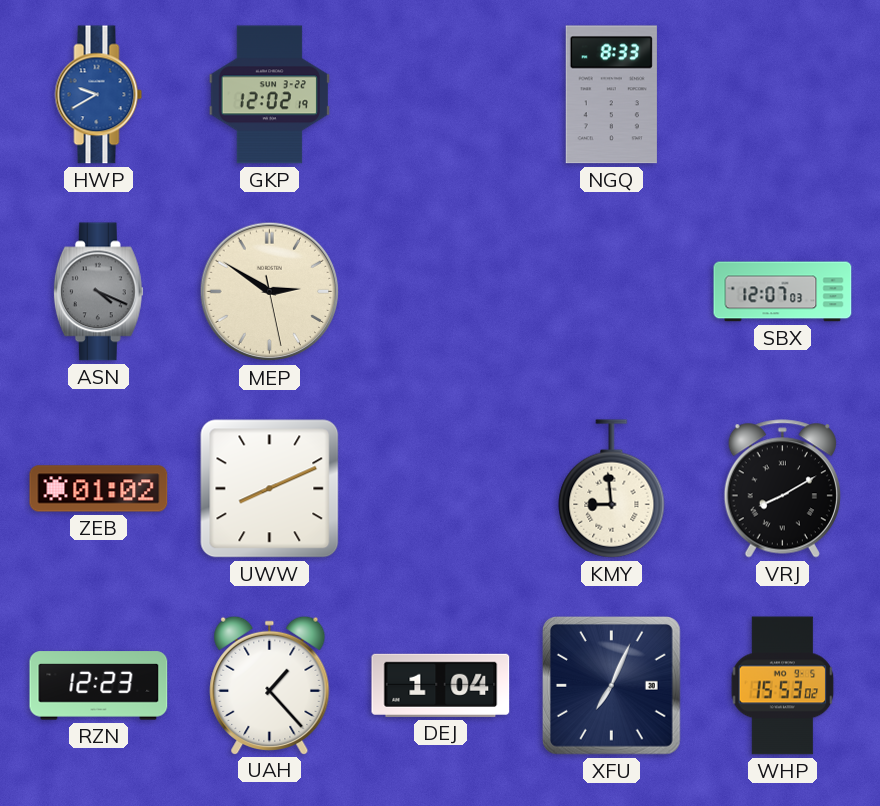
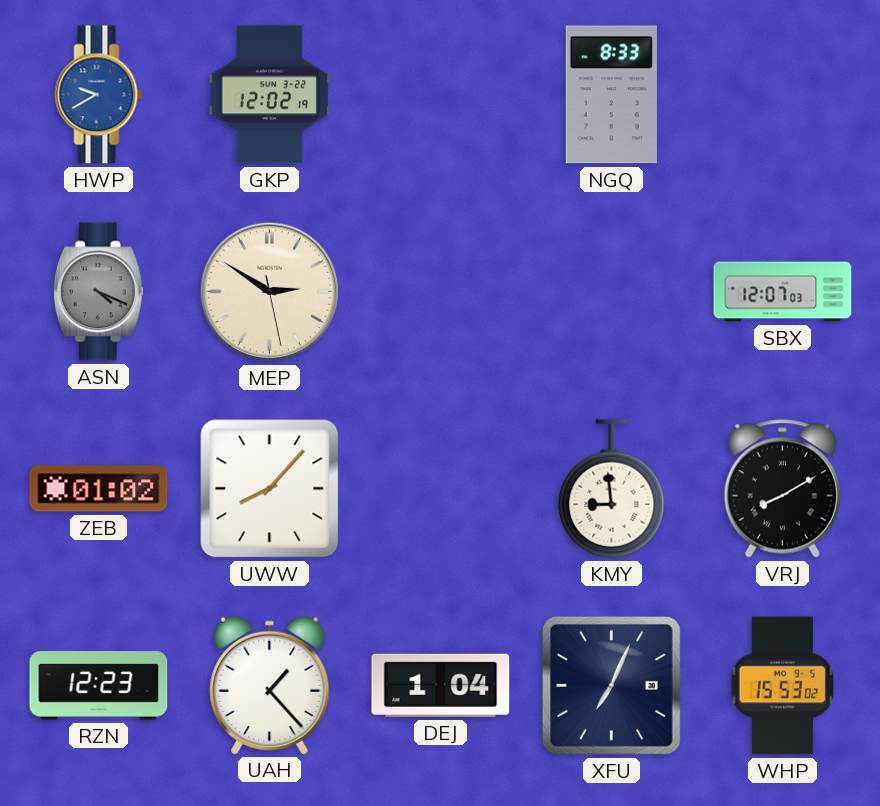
UWW: 8:11 -> 8:07 (270, 489)
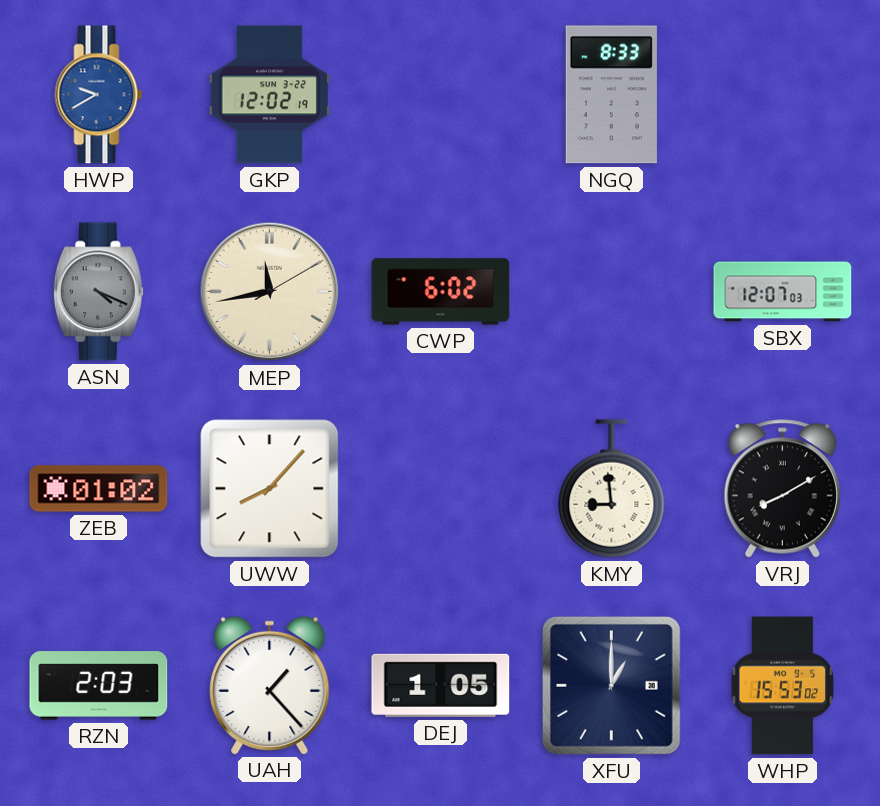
MEP: 2:50 -> 11:43 (270, 292)
CWP: none -> 6:02 (441, 292)
RZN: 12:23 -> 2:03 (99, 686)
DEJ: 1:04 -> 1:05 (441, 685)
XFU: 7:04 -> 1:00 (612, 686)
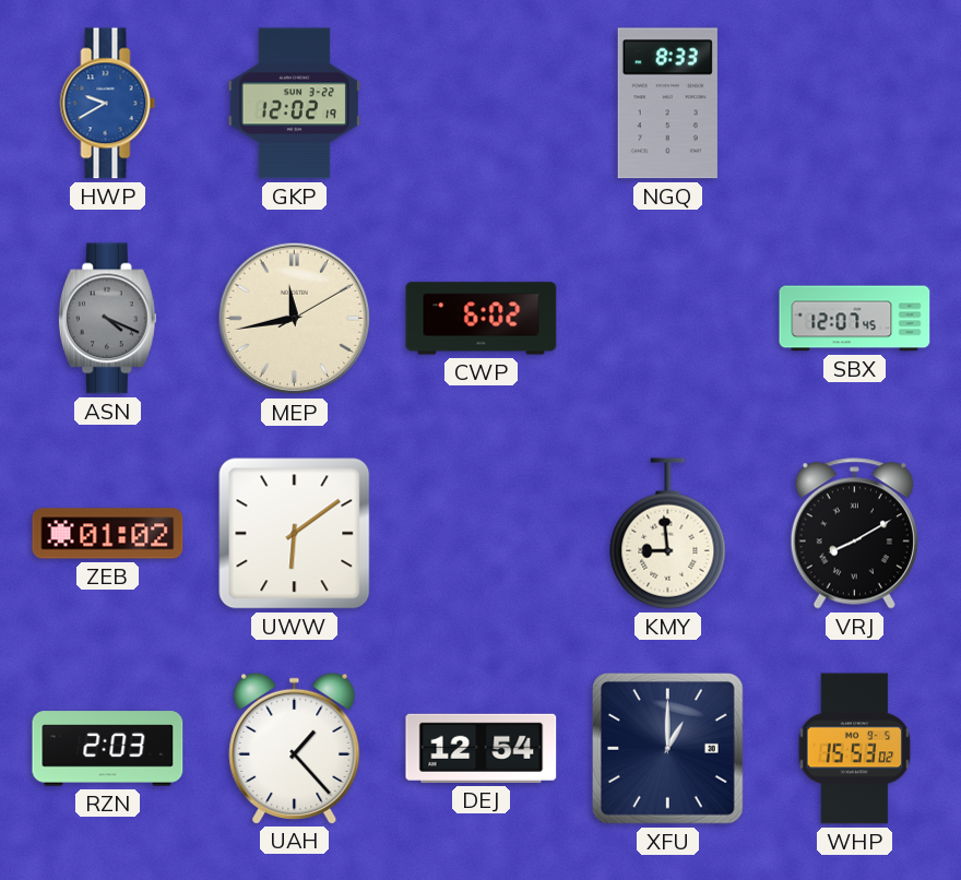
SBX: 12:07:03 -> 12:07:45 (855, 319)
UWW: 8:07 -> 6:09 (295, 534)
DEJ: 1:05 -> 12:54 (482, 748)
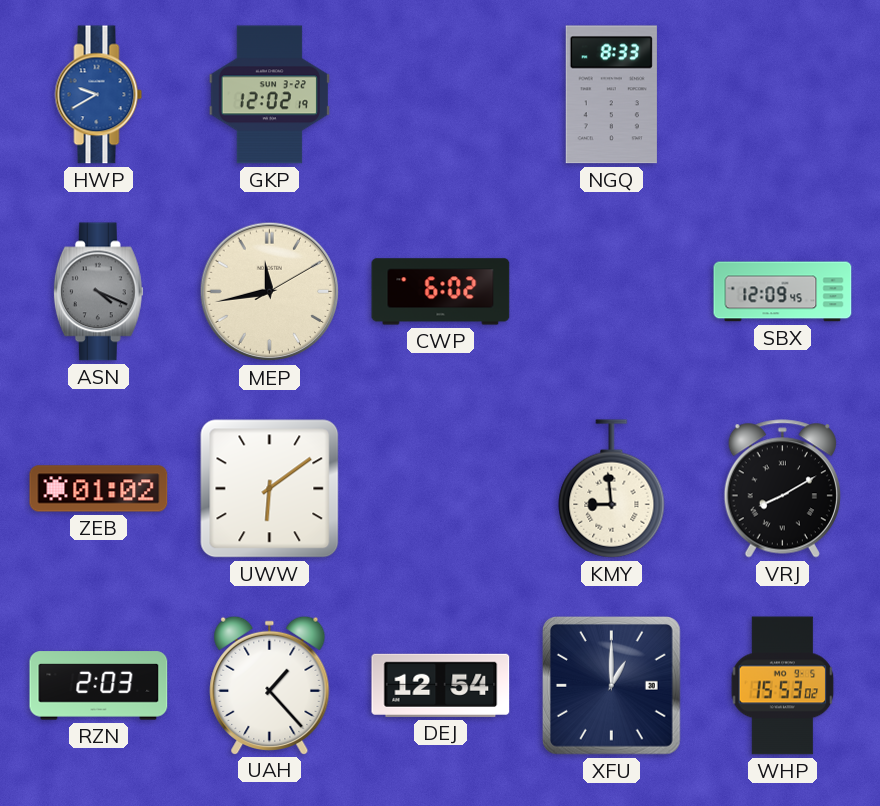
SBX: 12:07 -> 12:09 (783, 292)
